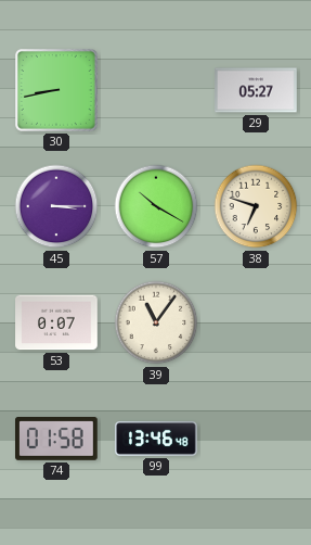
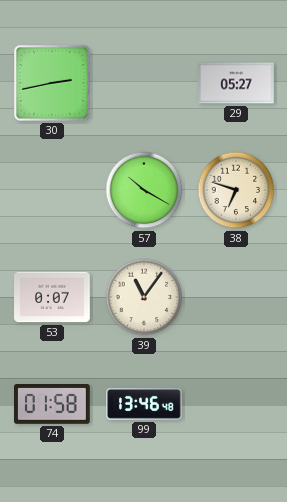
30: 8:43 -> 2:43 (53, 84)
45: 3:15 -> none (56, 206)
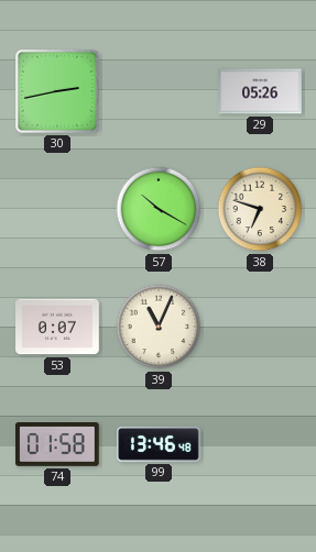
29: 05:27 -> 05:26 (260, 91)
39: 11:06 -> 11:04 (159, 327)
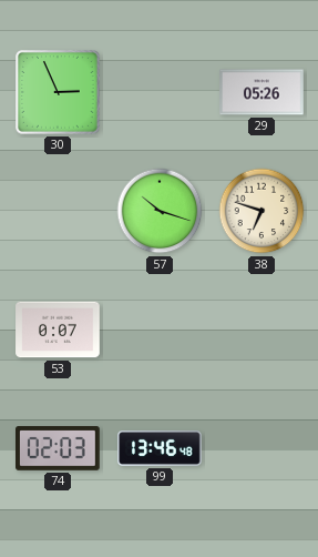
30: 2:43 -> 2:56 (59, 93)
57: 10:20 -> 10:18 (160, 211)
39: 11:04 -> none (159, 327)
74: 01:58 -> 02:03 (58, 449)
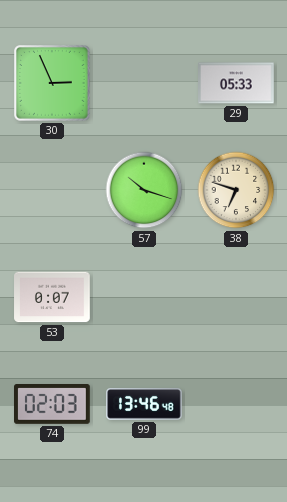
29: 05:26 -> 05:33 (236, 83)
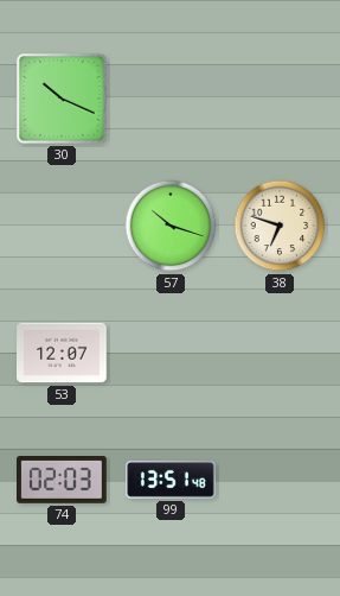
30: 2:56 -> 10:19 (63, 100)
29: 05:33 -> none (236, 83)
53: 0:07 -> 12:07 (62, 353)
99: 13:46 -> 13:51 (171, 480)
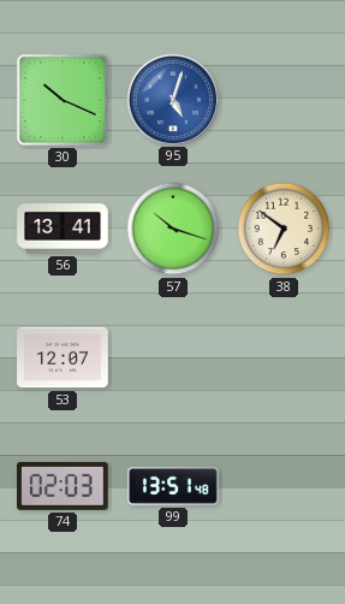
95: none -> 5:03 (172, 99)
56: none -> 13:41 (63, 230)
38: 6:48 -> 6:51 (284, 229)
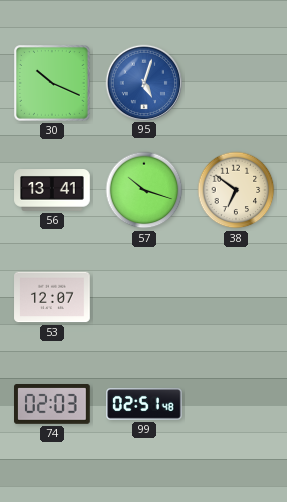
99: 13:51 -> 02:51 (144, 404)
